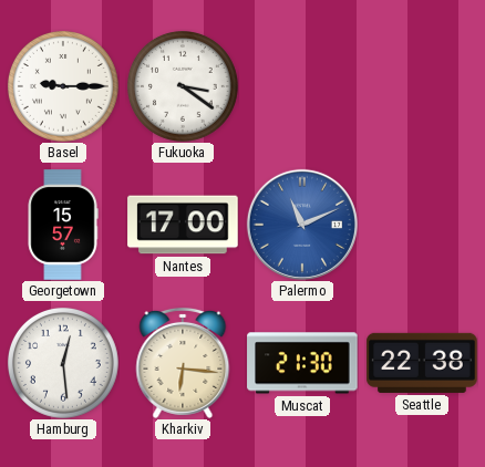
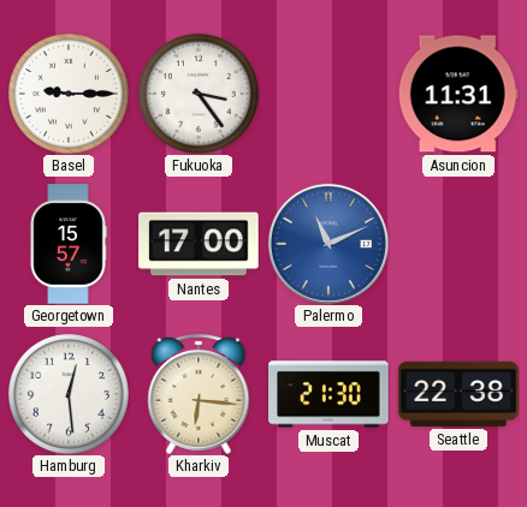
Fukuoka: 3:21 -> 3:24 (199, 94)
Asuncion: none -> 11:31 (458, 94)
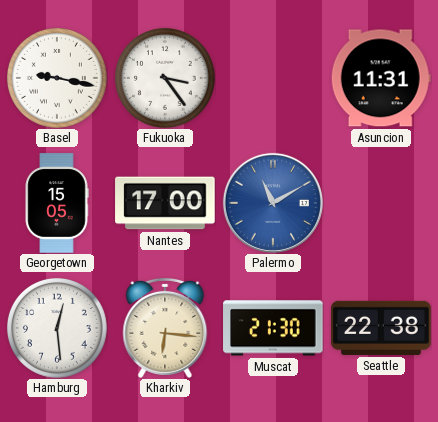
Basel: 9:15 -> 9:17 (57, 78)
Georgetown: 15:57 -> 15:05 (57, 203)
Palermo: 11:11 -> 11:10 (273, 203)
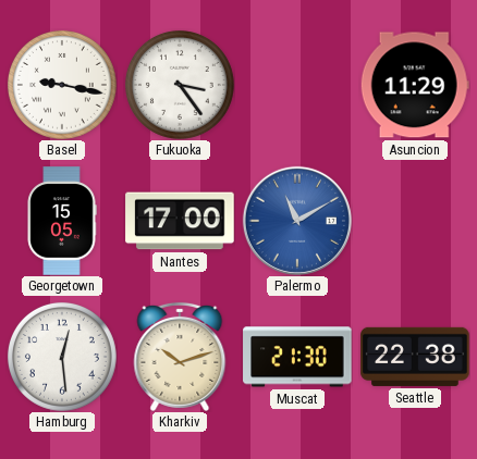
Asuncion: 11:31 -> 11:29 (415, 85)
Kharkiv: 6:16 -> 10:12 (180, 357)
